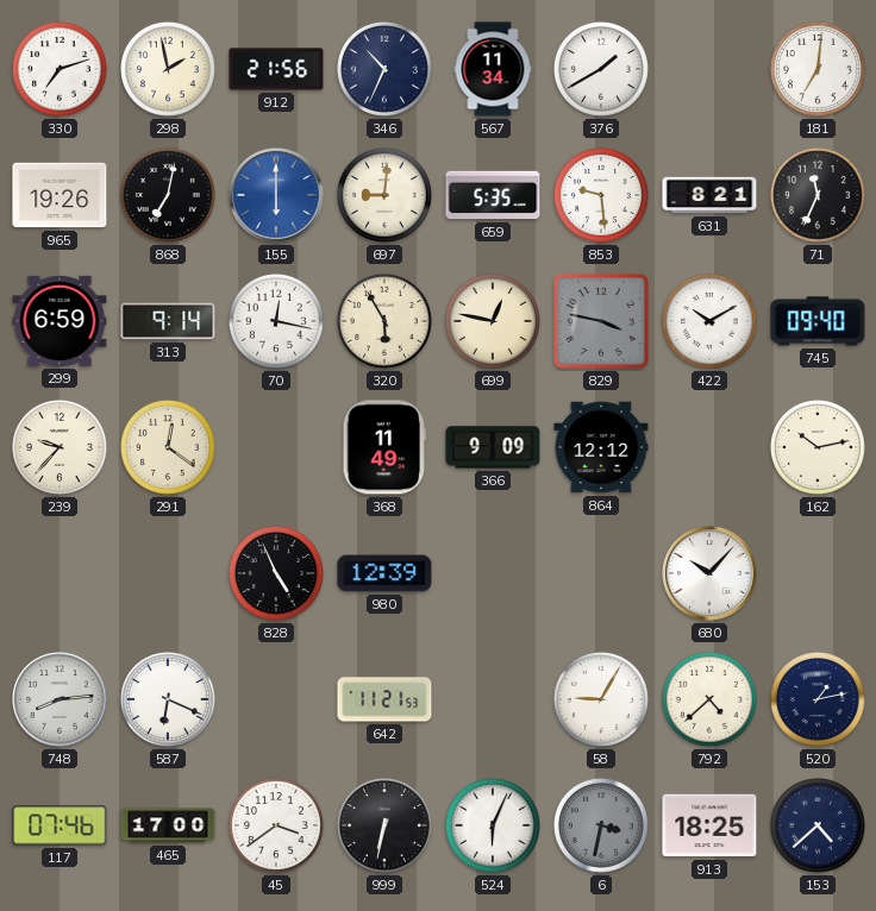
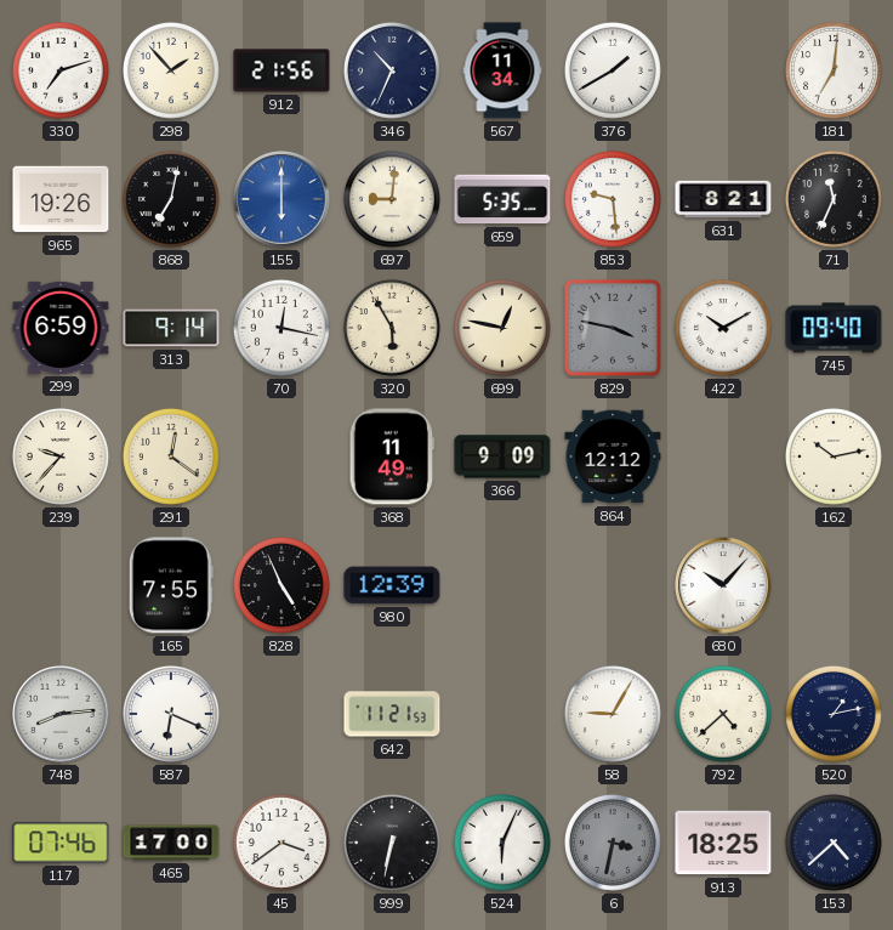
298: 1:58 -> 1:53 (171, 70)
165: none -> 7:55 (171, 585)
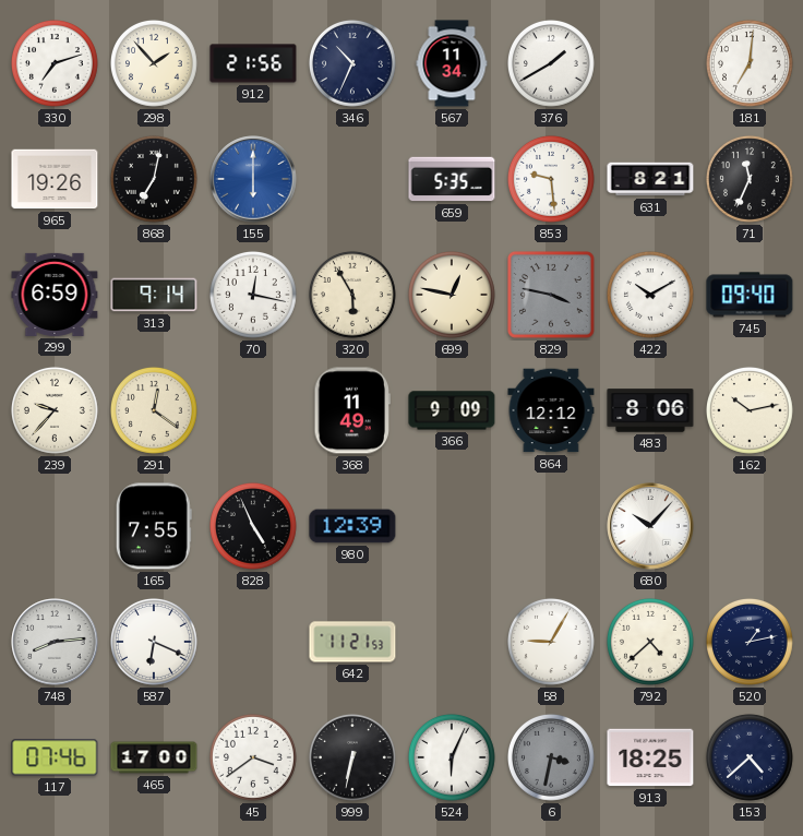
697: 9:01 -> none (392, 199)
483: none -> 8:06 (650, 410)
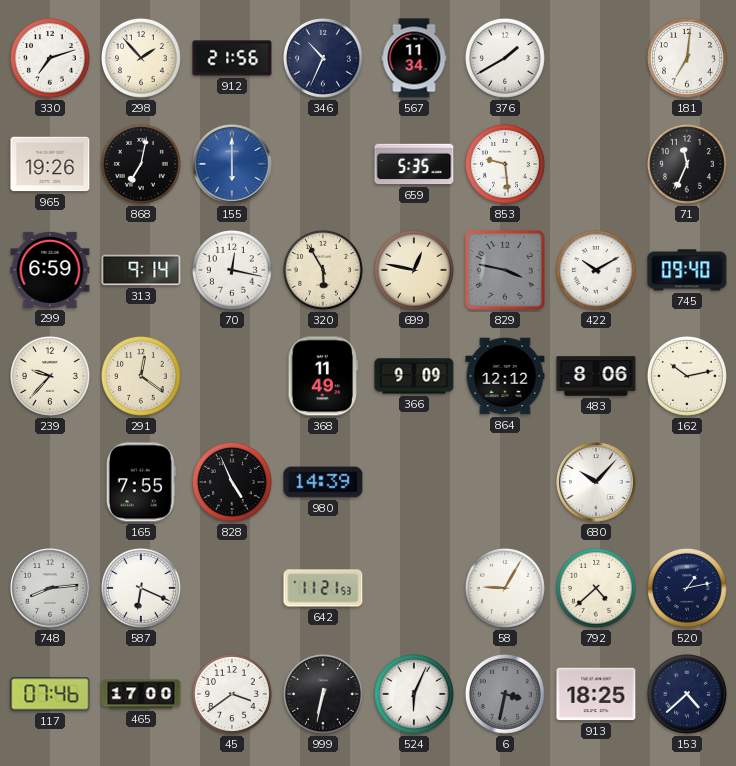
631: 8:21 -> none (650, 179)
980: 12:39 -> 14:39 (323, 482)
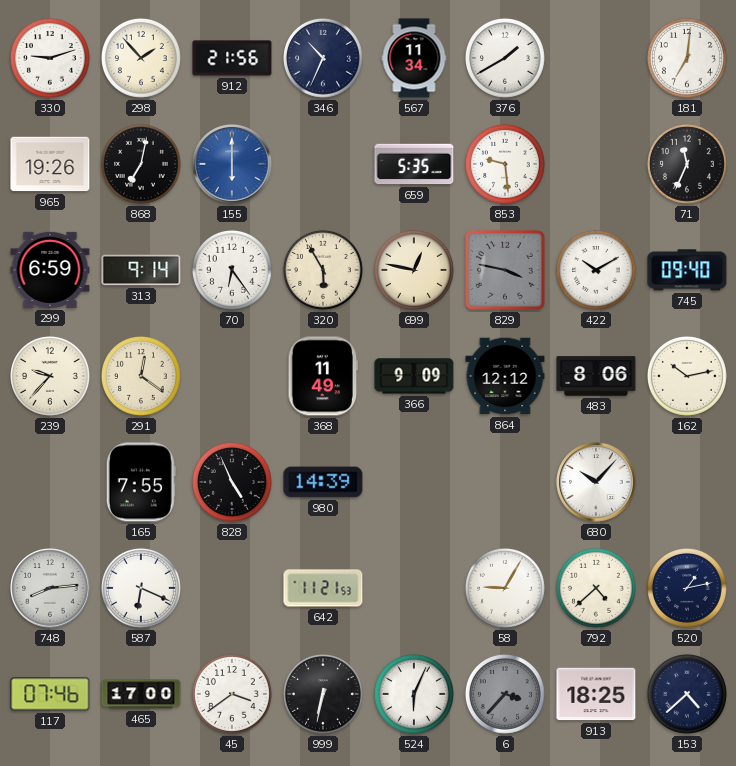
330: 7:12 -> 9:12 (50, 58)
70: 12:17 -> 6:24 (232, 270)
6: 3:32 -> 3:37 (505, 694)
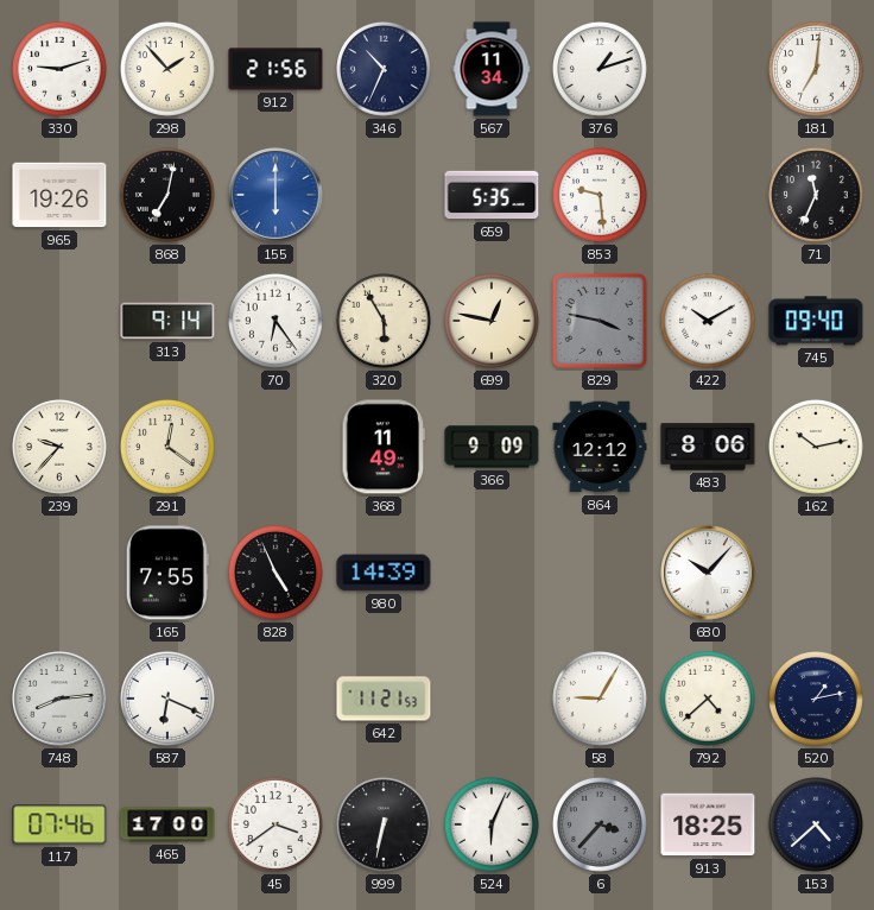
376: 1:40 -> 1:12 (600, 69)
299: 6:59 -> none (50, 270)
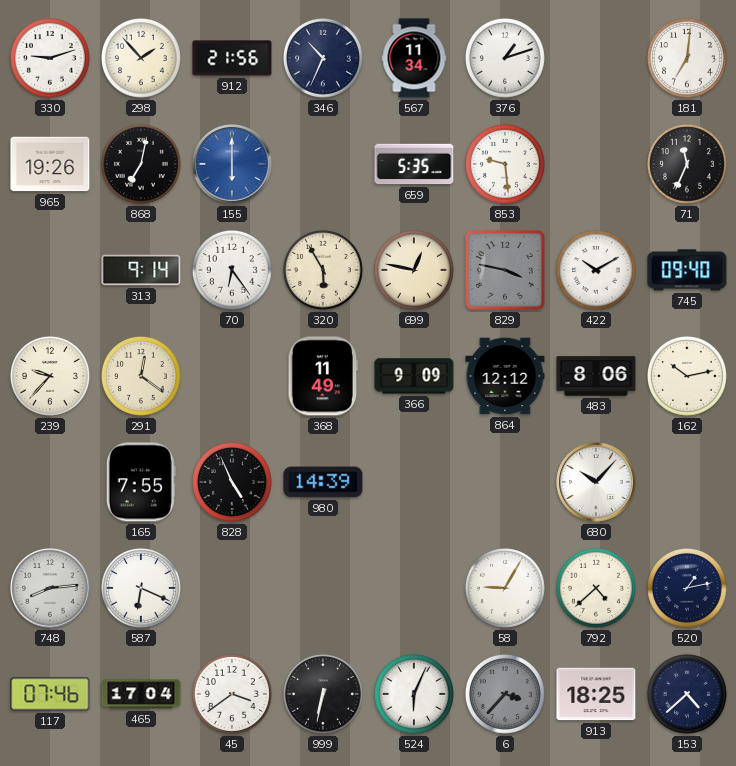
642: 11:21 -> none (384, 699)
465: 17:00 -> 17:04 (141, 694)
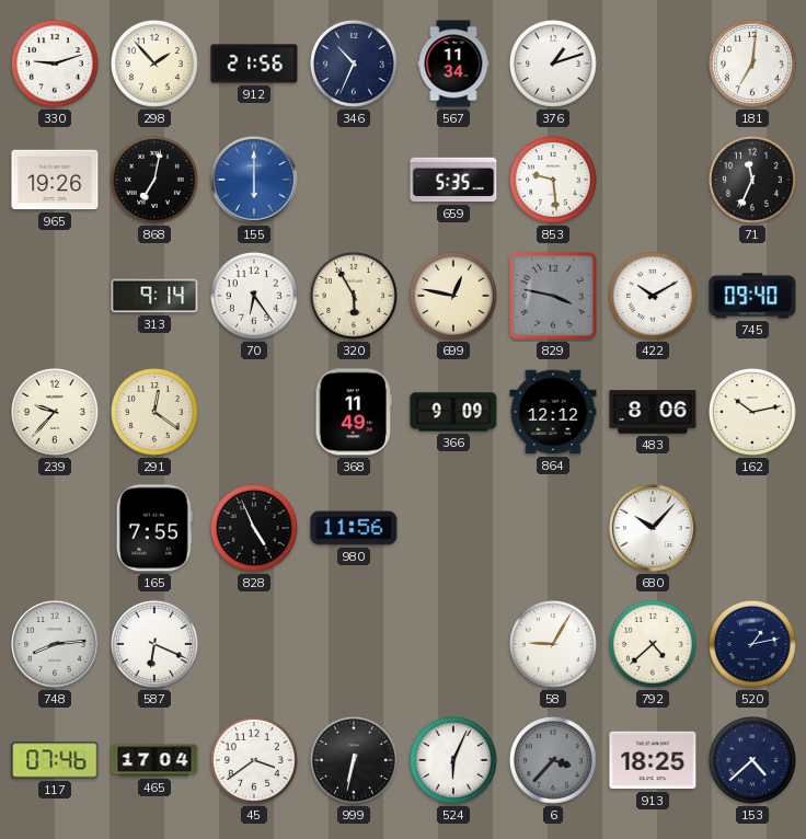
980: 14:39 -> 11:56 (354, 528)
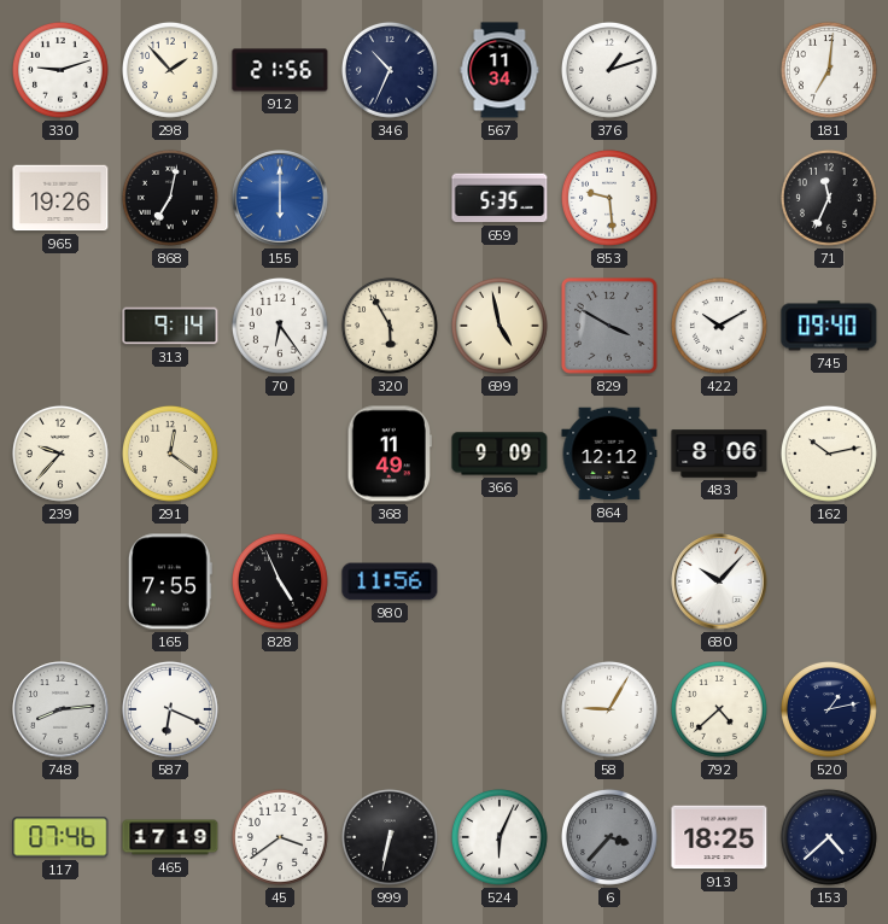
699: 12:47 -> 4:58 (499, 326)
829: 3:47 -> 3:50 (609, 326)
465: 17:04 -> 17:19 (170, 837)
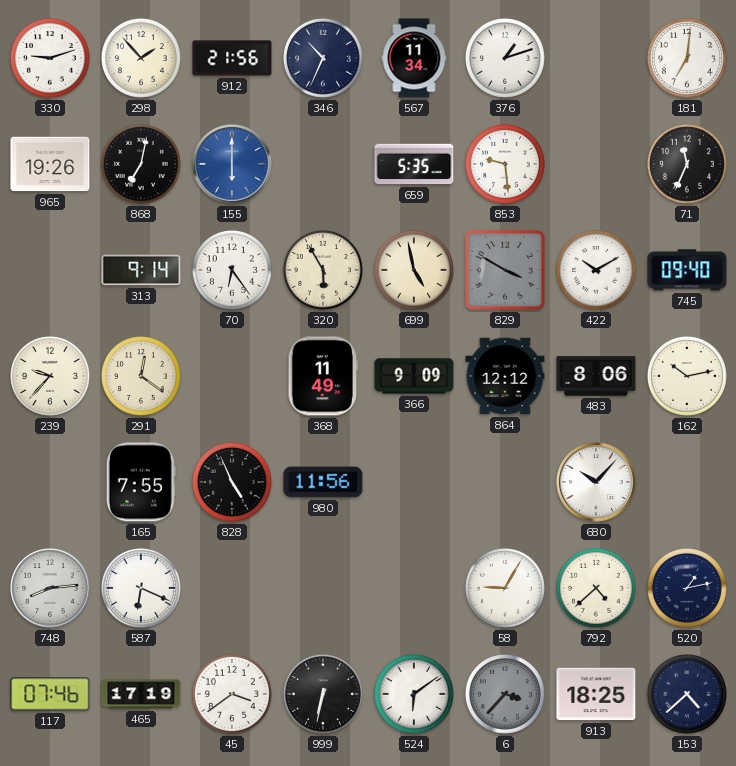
524: 6:04 -> 6:09 (414, 694)
